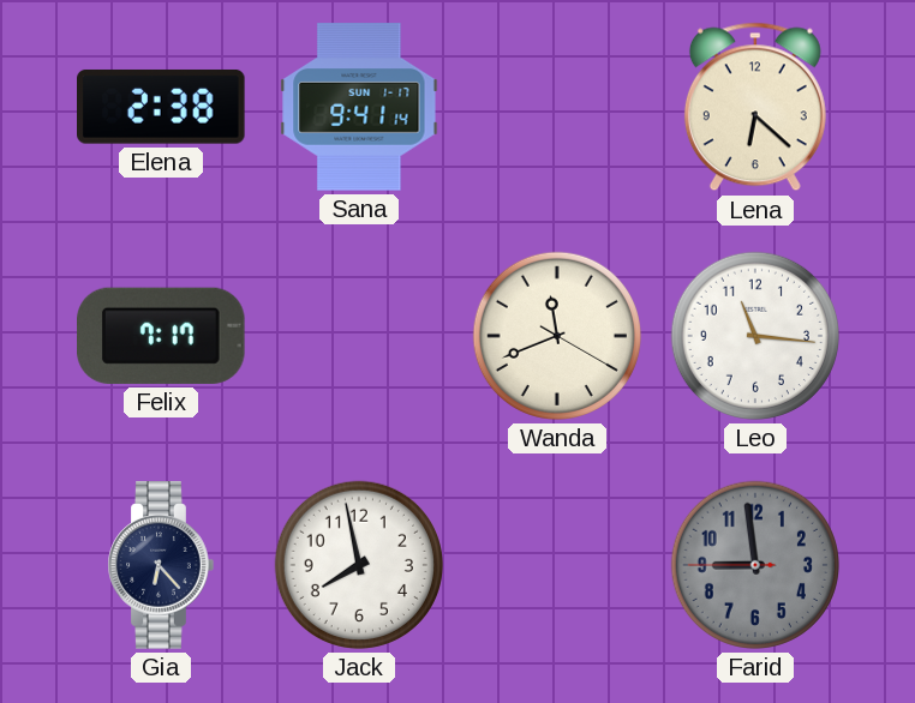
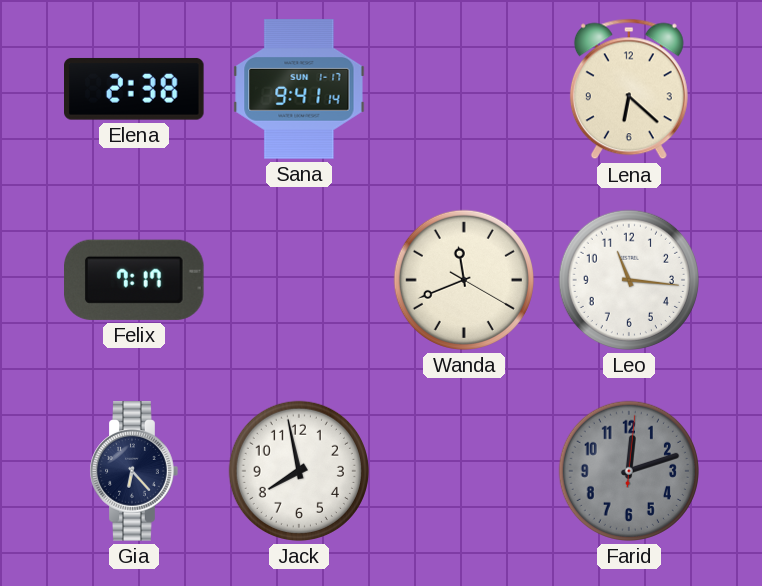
Farid: 8:58 -> 12:12 (629, 471)
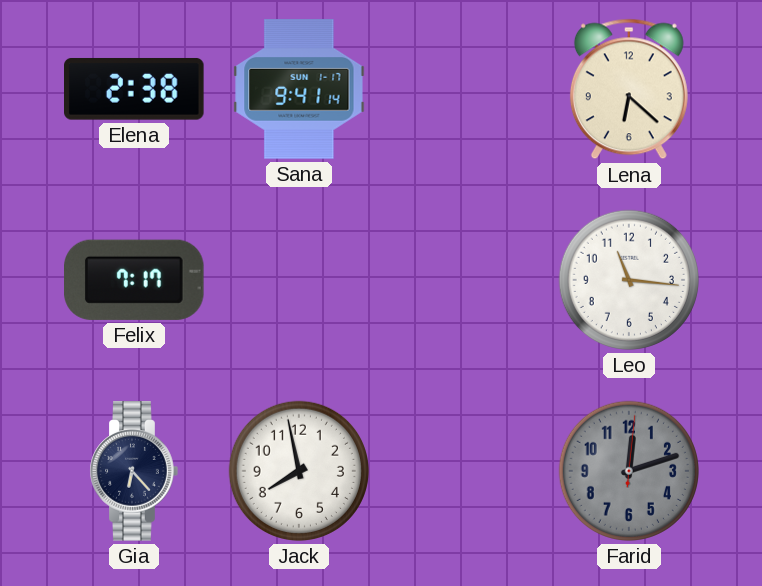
Wanda: 11:41 -> none (464, 280)
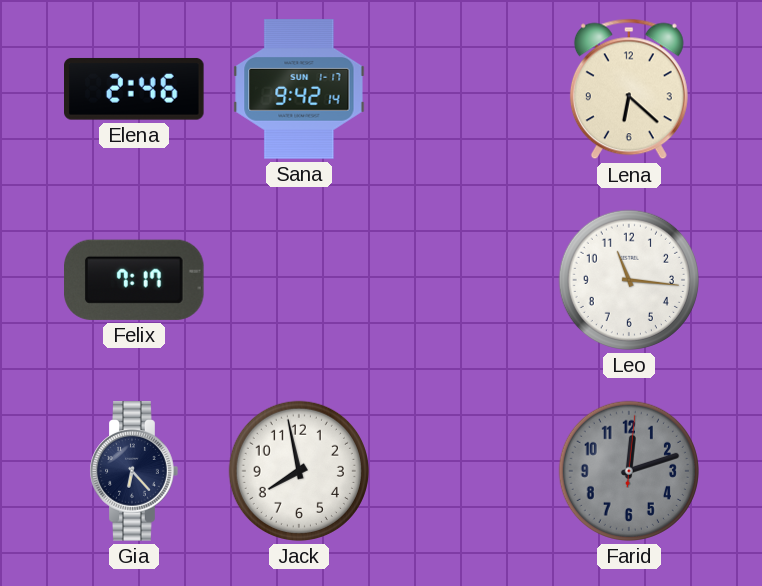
Elena: 2:38 -> 2:46 (135, 89)
Sana: 9:41 -> 9:42 (299, 89)
